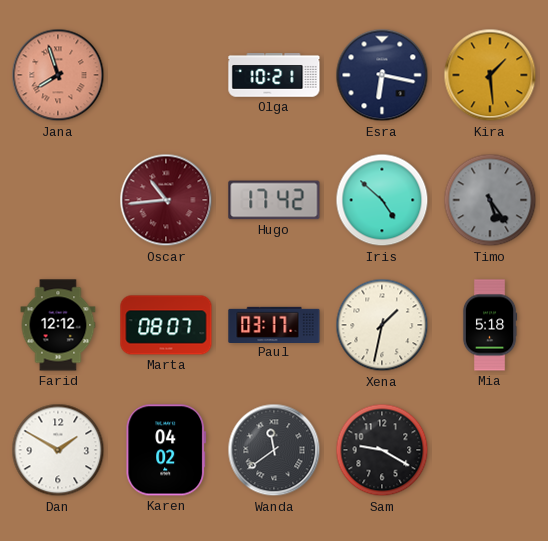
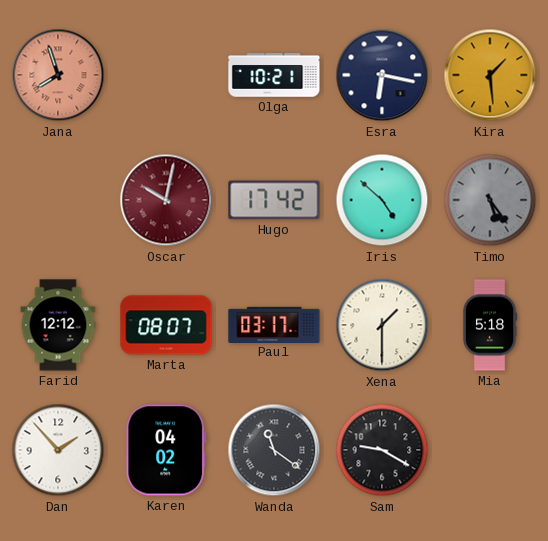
Oscar: 10:44 -> 10:02 (166, 200)
Xena: 1:32 -> 1:30 (382, 325)
Dan: 1:50 -> 1:53 (58, 450)
Wanda: 11:39 -> 11:21 (274, 450)
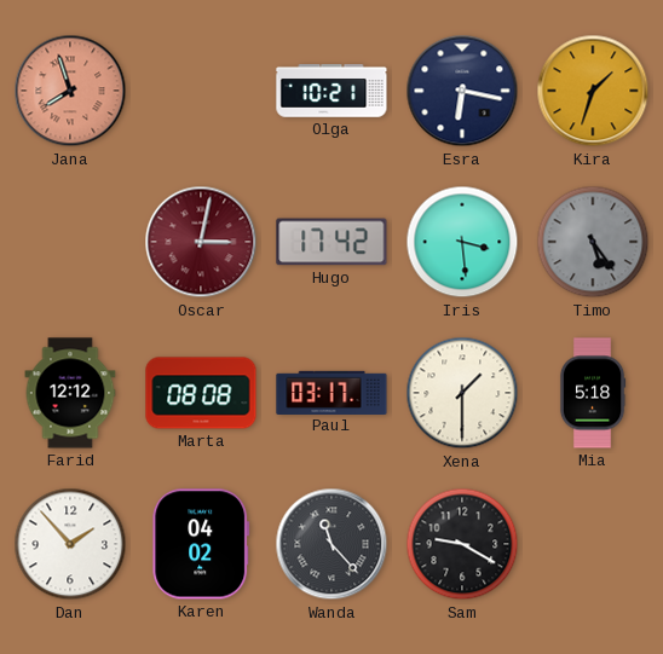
Kira: 1:29 -> 1:33 (593, 91)
Oscar: 10:02 -> 3:02 (201, 242)
Iris: 4:52 -> 3:29 (462, 242)
Marta: 08:07 -> 08:08 (201, 393)
Wanda: 11:21 -> 11:23 (331, 544)
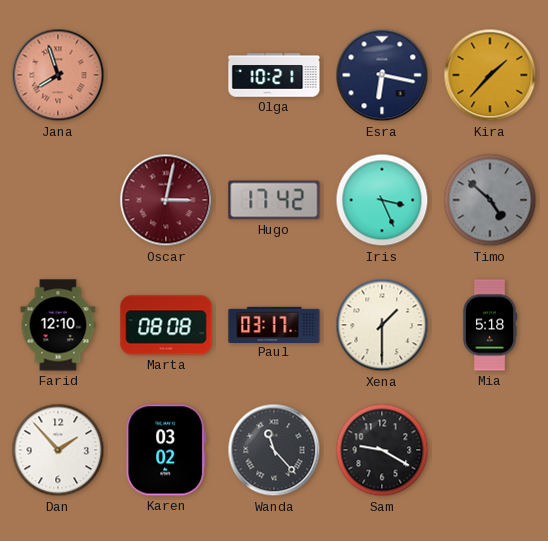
Kira: 1:33 -> 1:37 (490, 75)
Iris: 3:29 -> 3:26 (382, 200)
Timo: 5:24 -> 4:52 (490, 200)
Farid: 12:12 -> 12:10 (58, 325)
Karen: 04:02 -> 03:02 (166, 450)
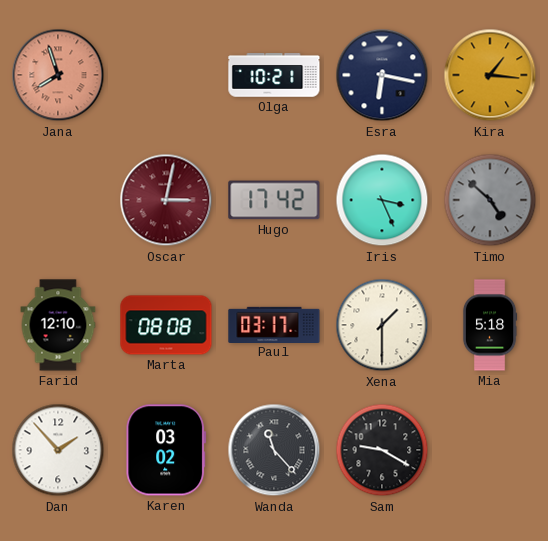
Kira: 1:37 -> 1:16 (490, 75)
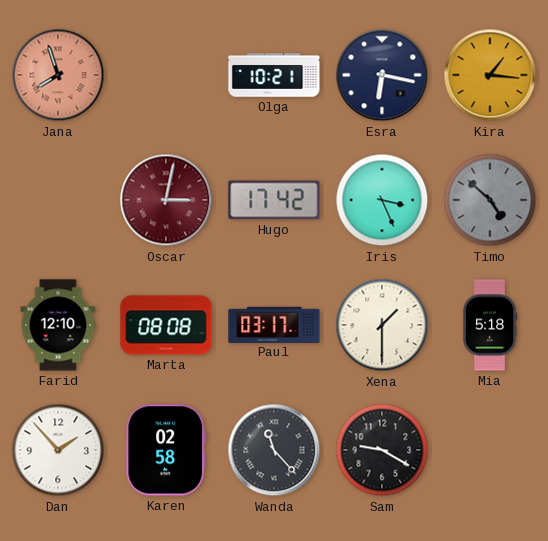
Karen: 03:02 -> 02:58 (166, 450)
